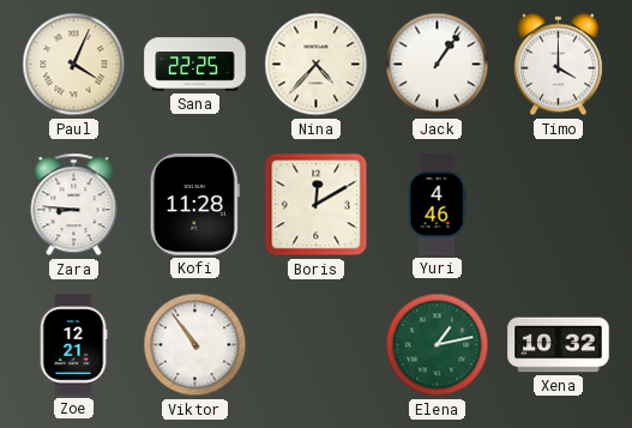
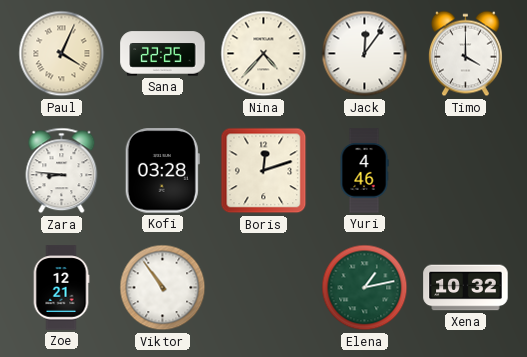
Jack: 1:06 -> 12:06 (365, 54)
Kofi: 11:28 -> 03:28 (162, 171)
Boris: 12:10 -> 12:12 (264, 171)
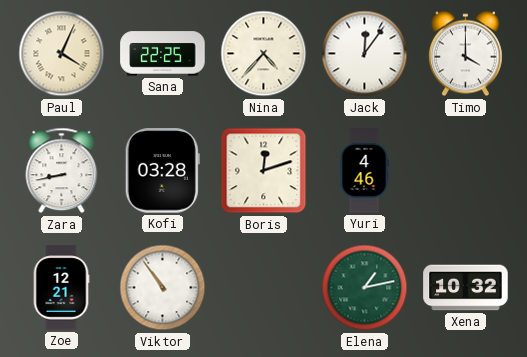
Zara: 8:46 -> 8:43 (62, 171)
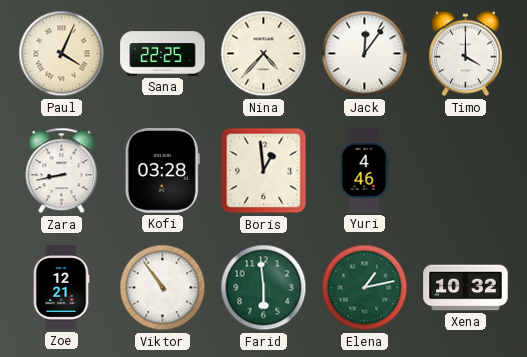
Boris: 12:12 -> 12:59 (264, 171)
Farid: none -> 5:59 (264, 288)
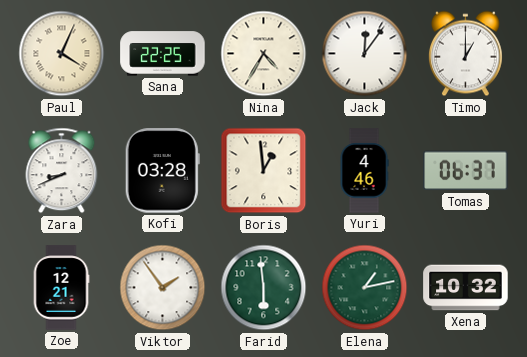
Nina: 4:37 -> 4:35 (264, 54)
Timo: 4:00 -> 1:00 (465, 54)
Zara: 8:43 -> 8:41 (62, 171)
Tomas: none -> 06:37 (466, 171)
Viktor: 10:54 -> 1:54 (163, 288)
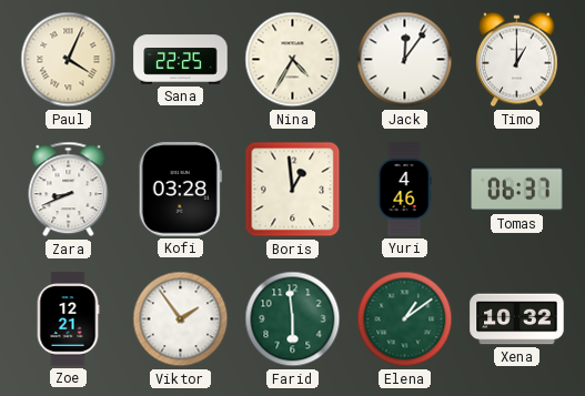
Elena: 1:13 -> 1:09 (405, 319)
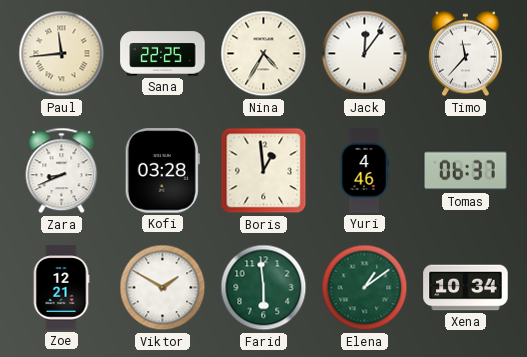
Paul: 4:04 -> 11:44 (62, 54)
Timo: 1:00 -> 11:37 (465, 54)
Viktor: 1:54 -> 1:50 (163, 288)
Xena: 10:32 -> 10:34 (466, 288)
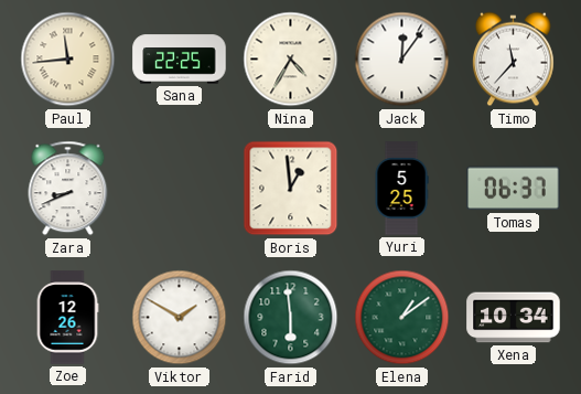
Kofi: 03:28 -> none (162, 171)
Yuri: 4:46 -> 5:25 (401, 189)
Zoe: 12:21 -> 12:26 (67, 318)
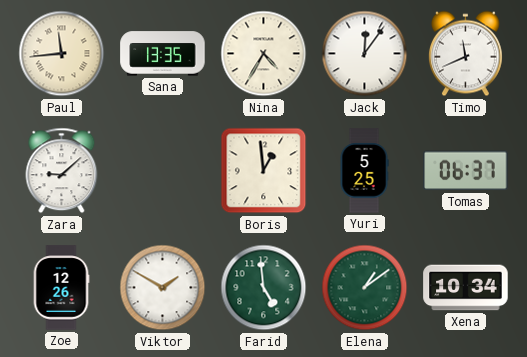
Sana: 22:25 -> 13:35 (163, 54)
Timo: 11:37 -> 11:41 (465, 54)
Zara: 8:41 -> 9:08 (62, 171)
Farid: 5:59 -> 4:59 (264, 288)
